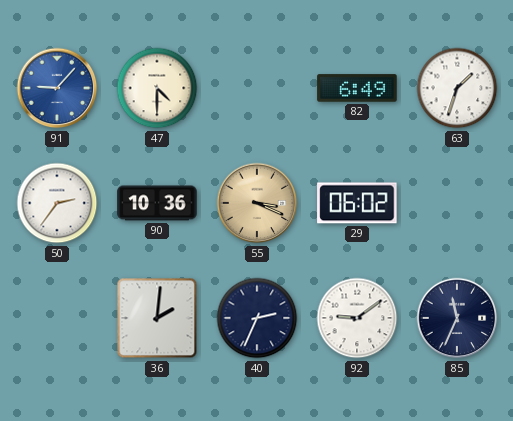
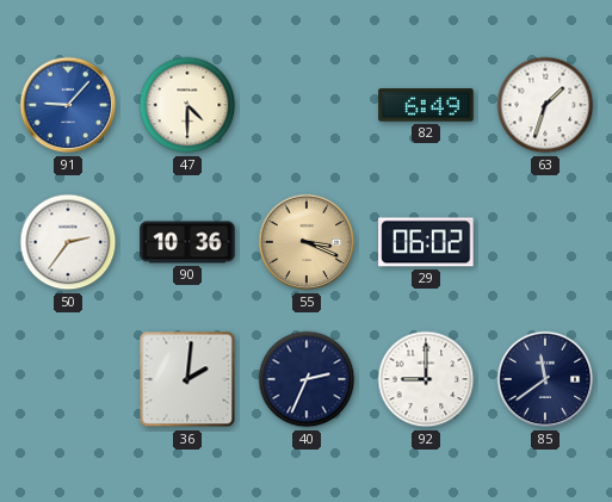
92: 9:09 -> 9:00 (426, 379)
85: 11:34 -> 11:39 (545, 379)
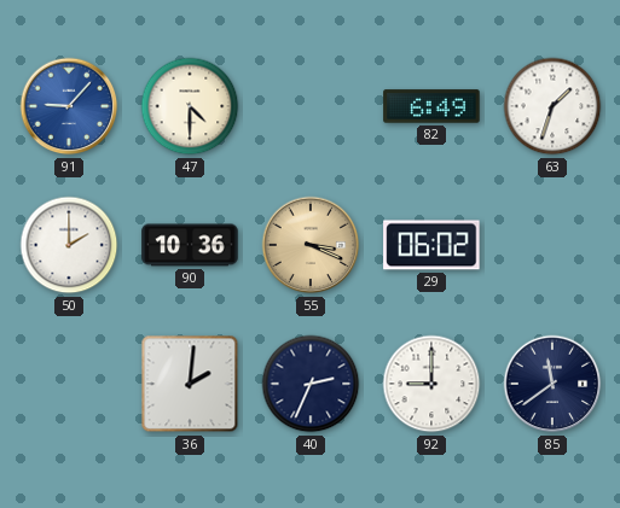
50: 2:36 -> 2:00 (69, 245)
